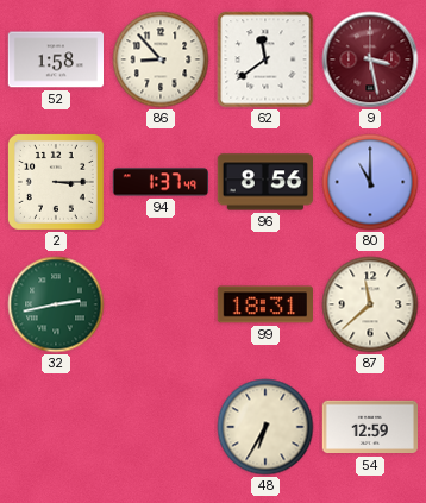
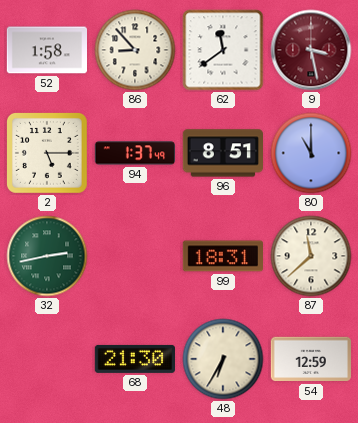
2: 3:15 -> 5:15 (47, 153)
96: 8:56 -> 8:51 (222, 153)
68: none -> 21:30 (134, 359)
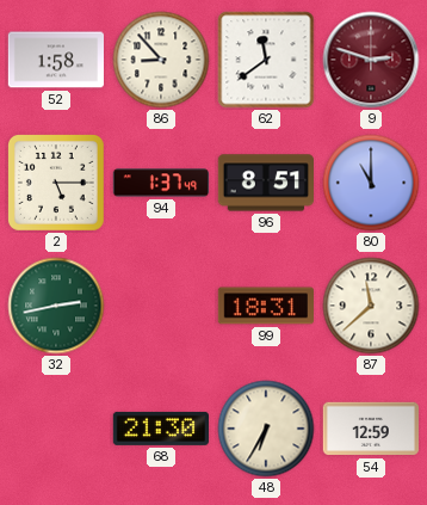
9: 3:28 -> 2:48 (371, 60)
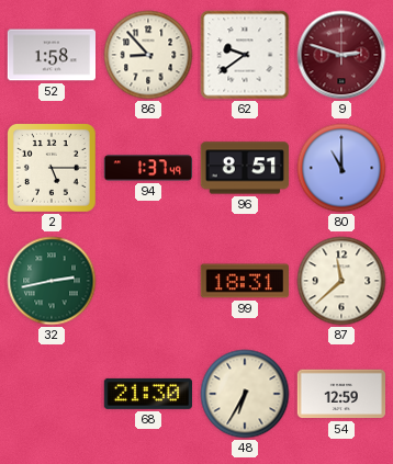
62: 11:39 -> 9:39 (245, 55)
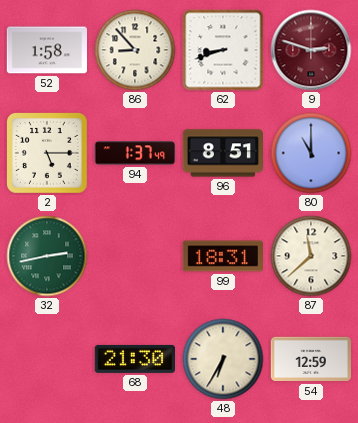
62: 9:39 -> 8:42 (223, 50)
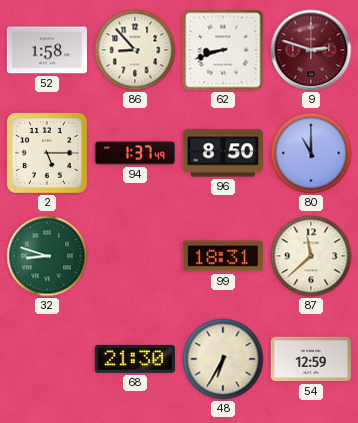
96: 8:51 -> 8:50 (222, 153)
32: 2:43 -> 8:48 (47, 256)
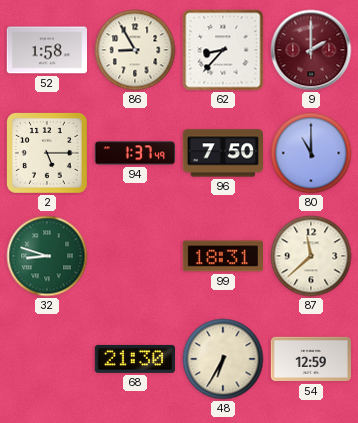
86: 8:53 -> 8:55 (135, 50)
62: 8:42 -> 8:37 (223, 50)
9: 2:48 -> 2:00 (311, 50)
96: 8:50 -> 7:50 (222, 153)
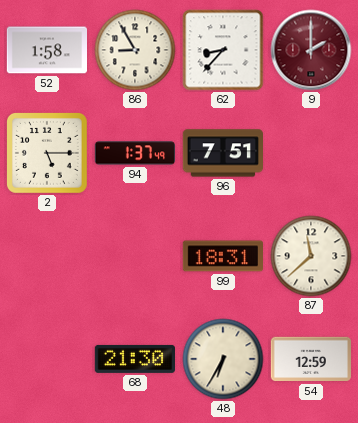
96: 7:50 -> 7:51 (222, 153)
80: 11:00 -> none (311, 153)
32: 8:48 -> none (47, 256)
